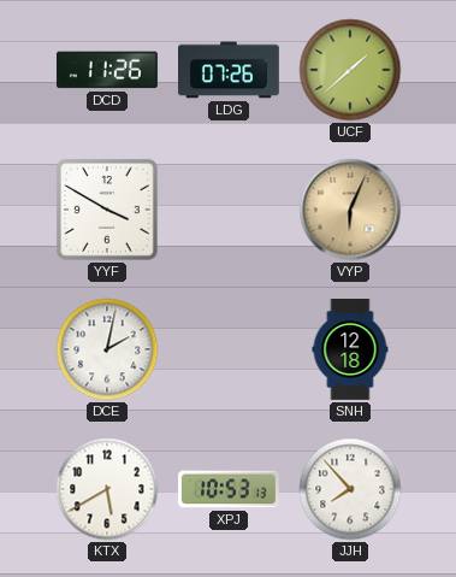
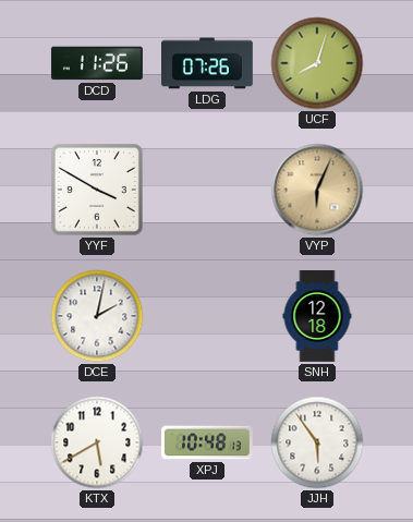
UCF: 1:38 -> 8:03 (317, 63)
XPJ: 10:53 -> 10:48 (207, 442)
JJH: 7:53 -> 5:54 (317, 442)
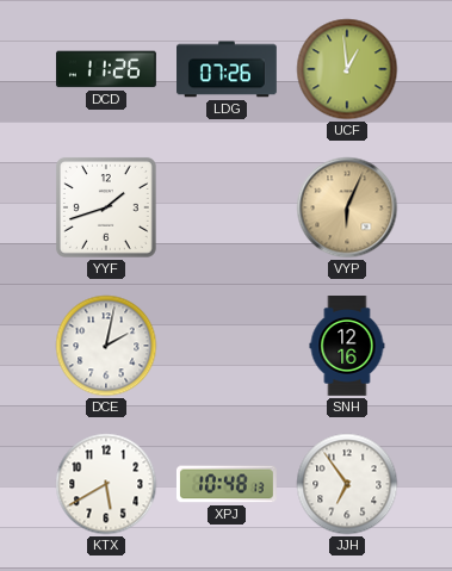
UCF: 8:03 -> 12:59 (347, 69)
YYF: 3:50 -> 1:42 (106, 207)
SNH: 12:18 -> 12:16 (347, 347)
JJH: 5:54 -> 6:54 (347, 484)
